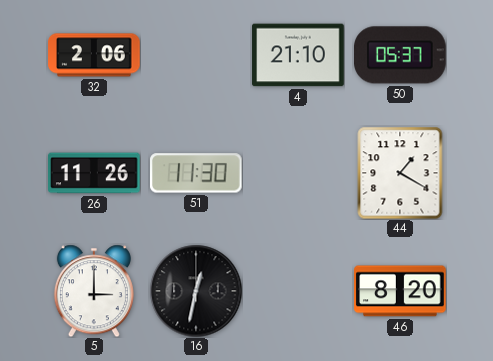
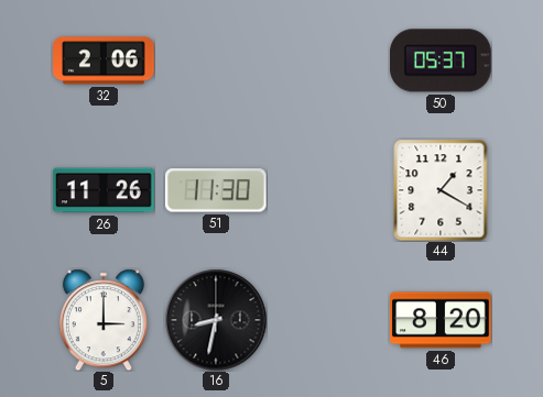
4: 21:10 -> none (298, 55)
16: 12:32 -> 8:32 (216, 320)
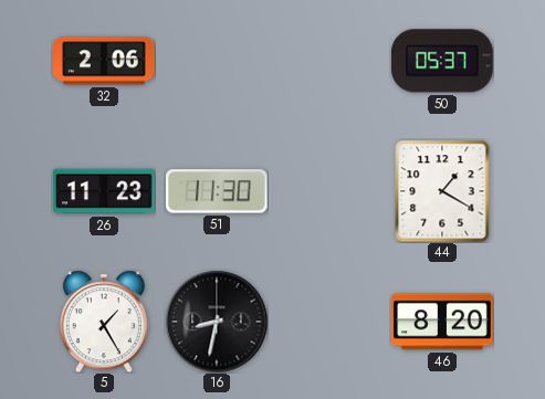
26: 11:26 -> 11:23 (104, 191)
5: 3:00 -> 1:25 (104, 322)
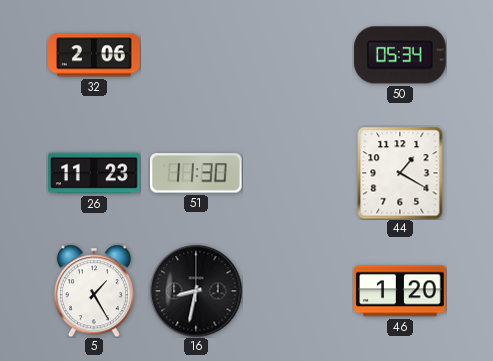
50: 05:37 -> 05:34 (401, 55)
46: 8:20 -> 1:20 (400, 291)
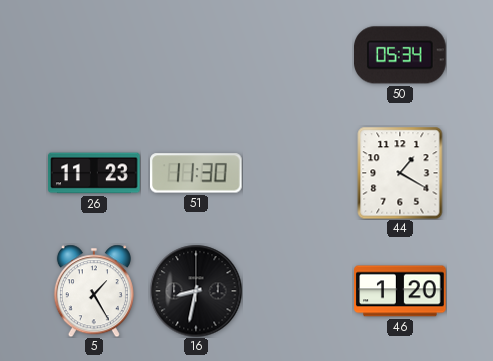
32: 2:06 -> none (94, 55)
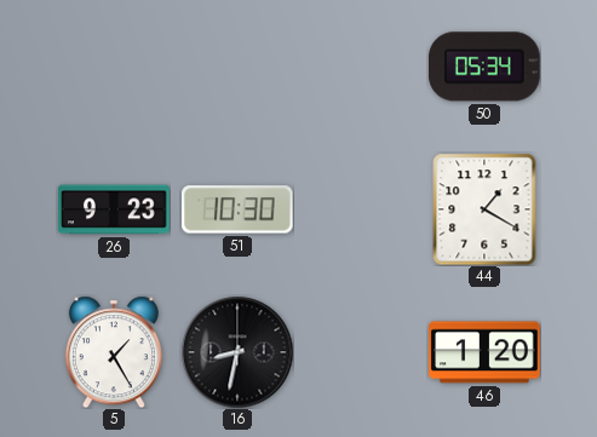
26: 11:23 -> 9:23 (114, 209)
51: 11:30 -> 10:30 (239, 209)
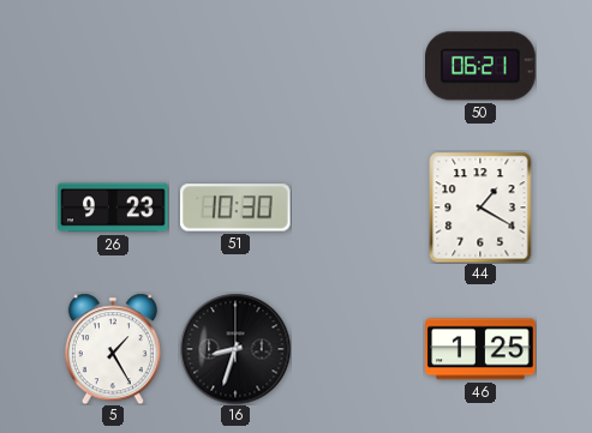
50: 05:34 -> 06:21 (482, 66)
16: 8:32 -> 8:33 (235, 349)
46: 1:20 -> 1:25 (480, 349)
